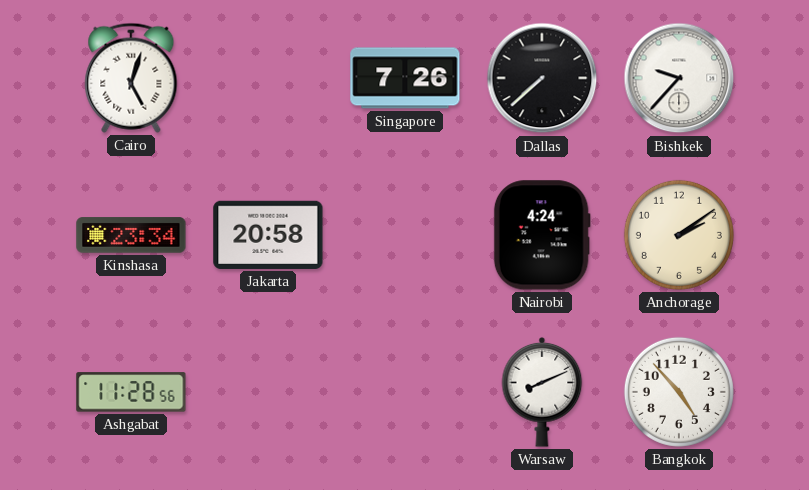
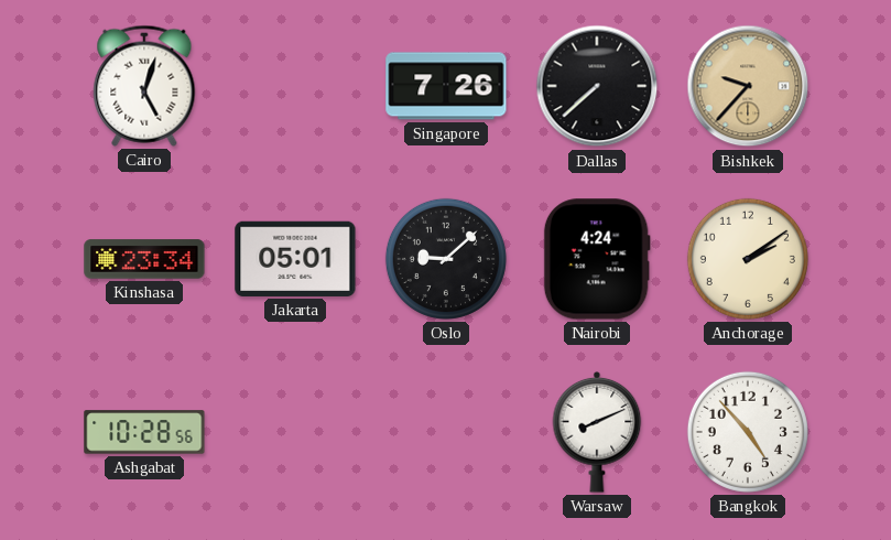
Bishkek dial: white -> champagne (748, 86)
Jakarta: 20:58 -> 05:01 (295, 259)
Oslo: none -> 9:08 (446, 259)
Ashgabat: 11:28 -> 10:28 (144, 432)
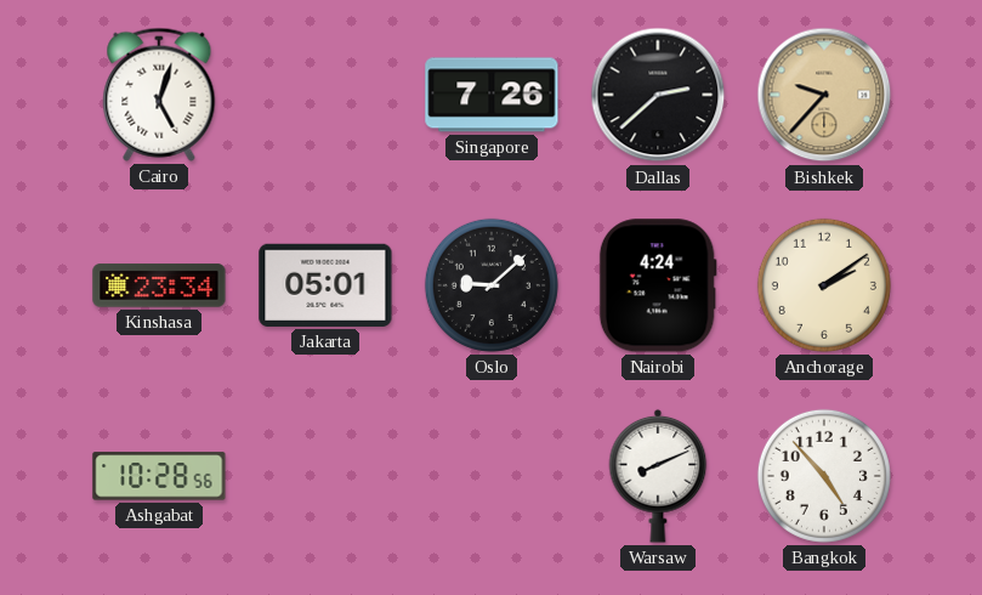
Dallas: 7:38 -> 2:38 (658, 95)
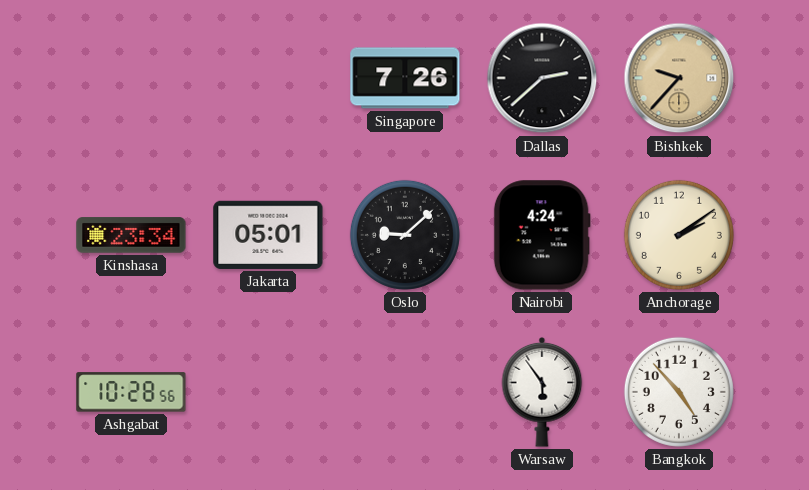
Cairo: 5:03 -> none (159, 95)
Warsaw: 8:11 -> 5:54 (542, 392)
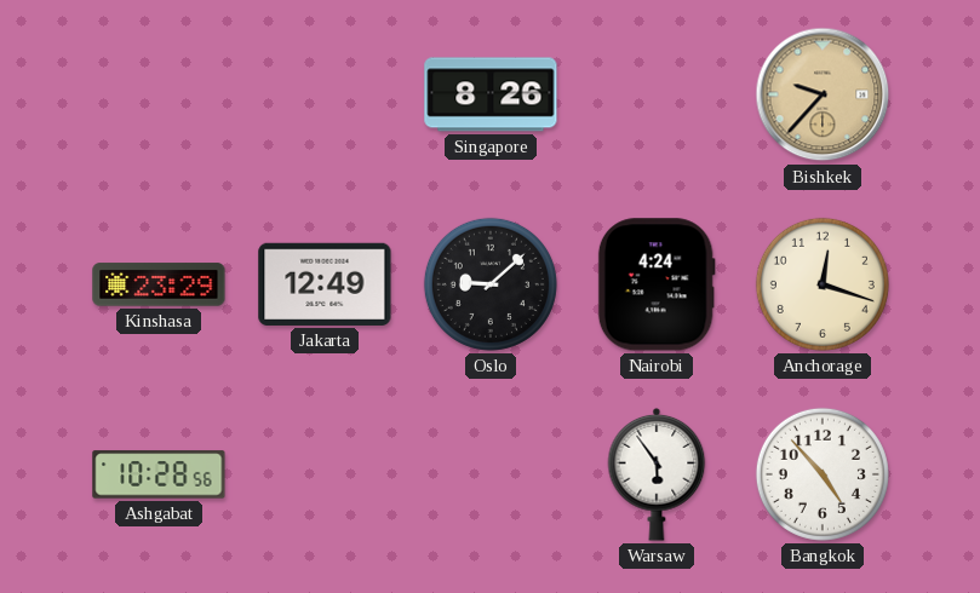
Singapore: 7:26 -> 8:26 (491, 94)
Dallas: 2:38 -> none (542, 78)
Kinshasa: 23:34 -> 23:29 (159, 284)
Jakarta: 05:01 -> 12:49 (325, 284)
Anchorage: 2:09 -> 12:18 (823, 284)
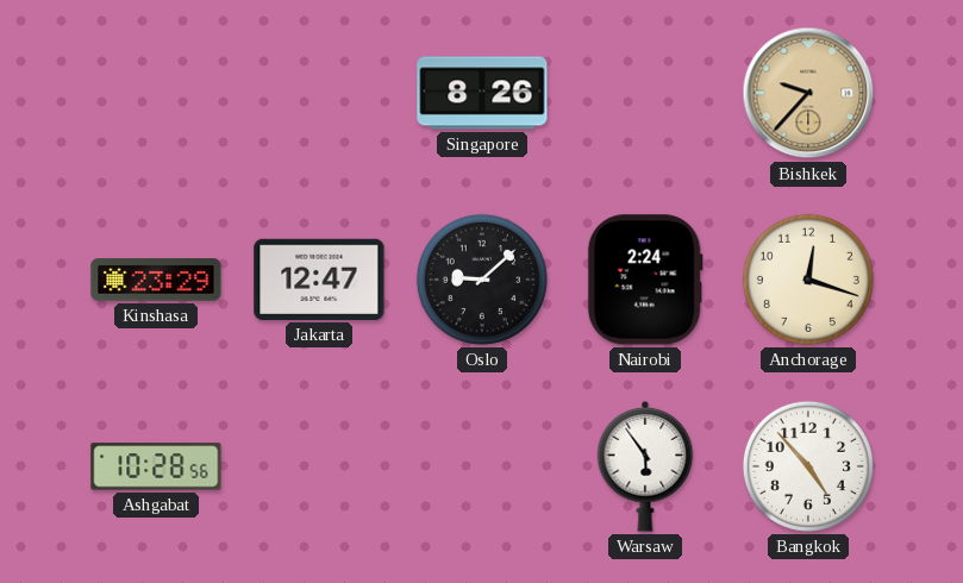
Jakarta: 12:49 -> 12:47 (319, 280)
Nairobi: 4:24 -> 2:24 (645, 280)
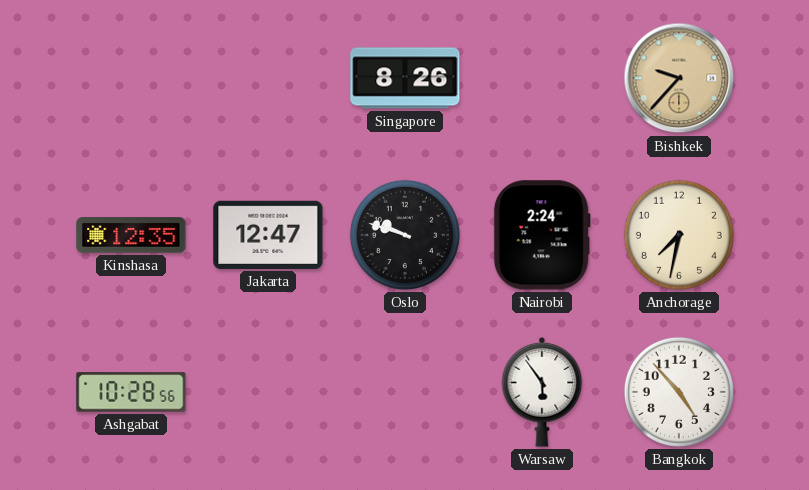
Kinshasa: 23:29 -> 12:35 (131, 235)
Oslo: 9:08 -> 9:48 (405, 235)
Anchorage: 12:18 -> 7:32 (679, 235)
